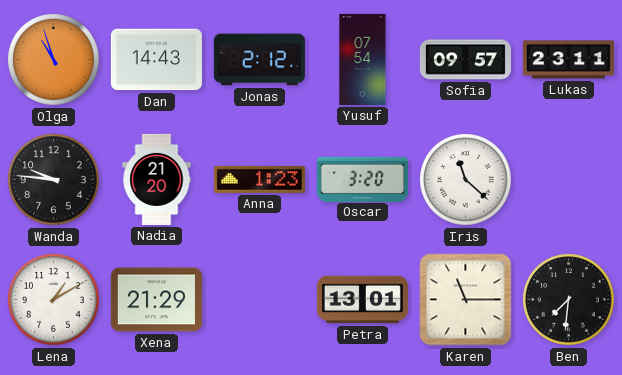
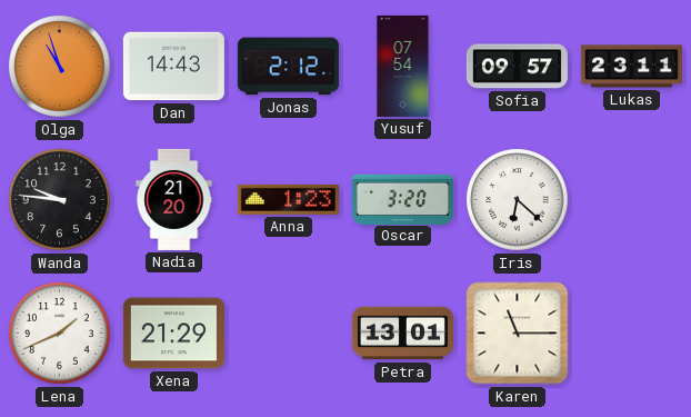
Iris: 11:22 -> 6:22 (518, 200)
Lena: 1:10 -> 1:41 (60, 334)
Ben: 7:31 -> none (569, 300)
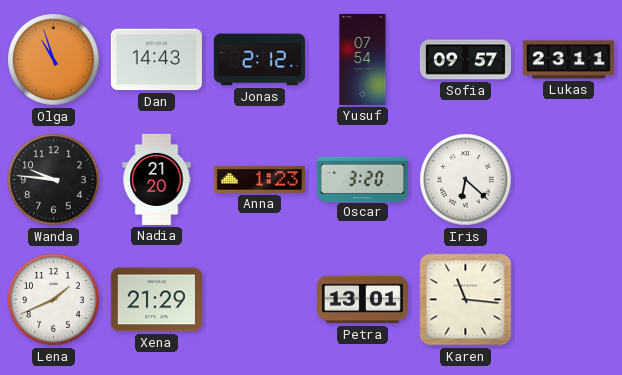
Karen: 11:15 -> 11:16 (466, 300)
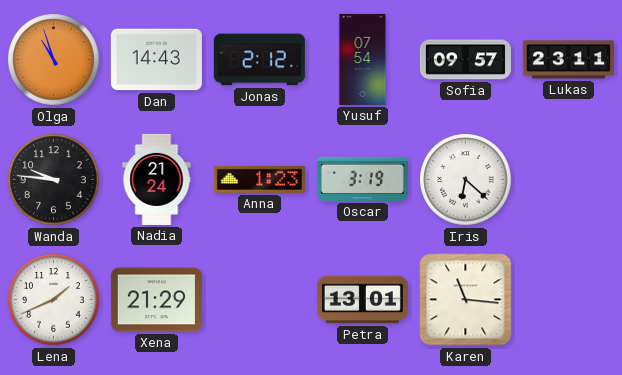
Nadia: 21:20 -> 21:24 (157, 179)
Oscar: 3:20 -> 3:19 (362, 179)
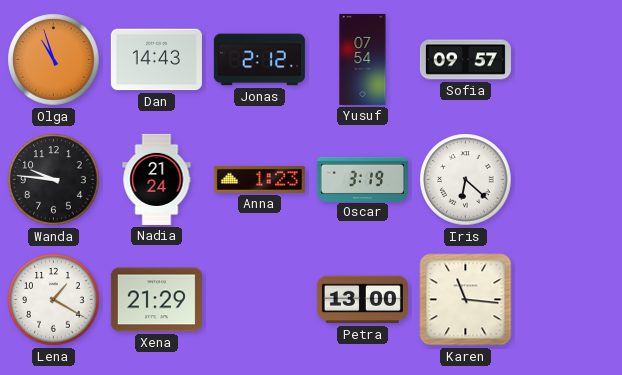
Lukas: 23:11 -> none (568, 60)
Lena: 1:41 -> 1:20 (54, 300)
Petra: 13:01 -> 13:00 (362, 300)
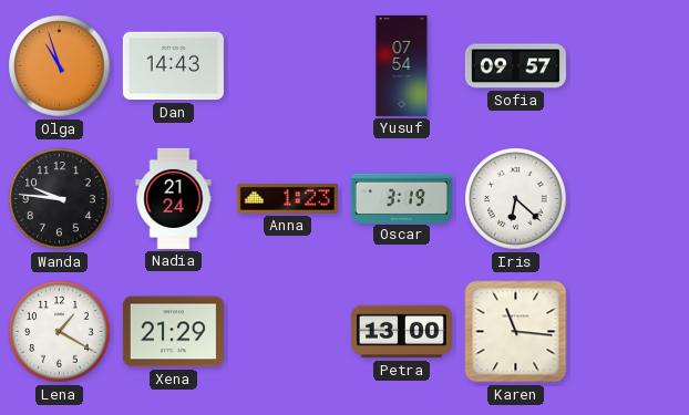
Jonas: 2:12 -> none (259, 60)
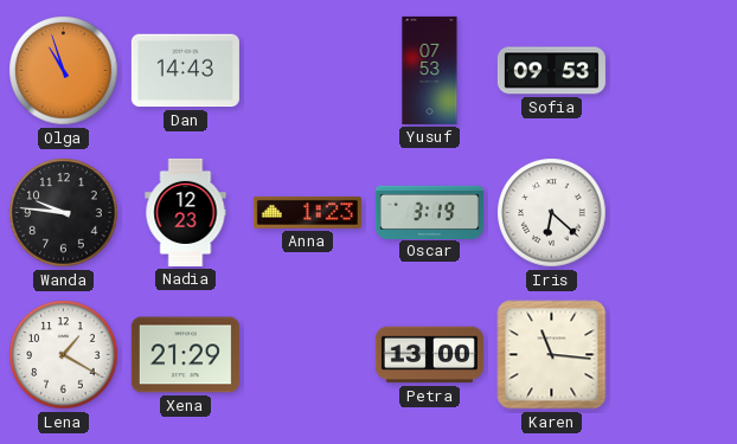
Yusuf: 07:54 -> 07:53 (430, 70)
Sofia: 09:57 -> 09:53 (551, 71)
Nadia: 21:24 -> 12:23 (186, 212)
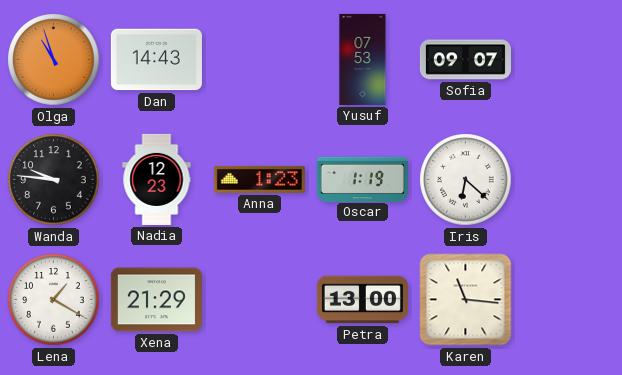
Sofia: 09:53 -> 09:07 (465, 60)
Oscar: 3:19 -> 1:19 (362, 179)
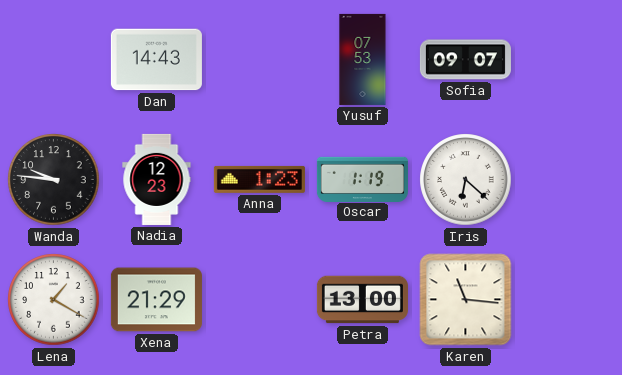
Olga: 10:57 -> none (54, 60)
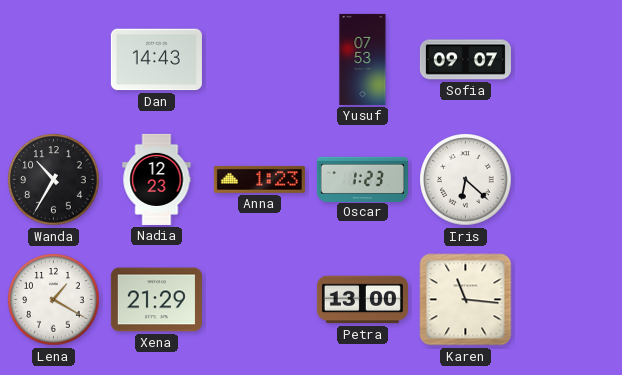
Wanda: 9:46 -> 10:35 (54, 180)
Oscar: 1:19 -> 1:23 (362, 179)
